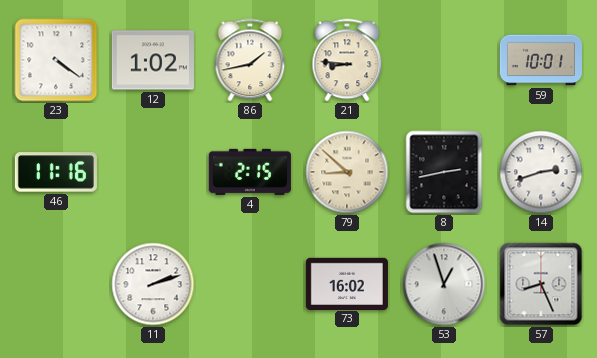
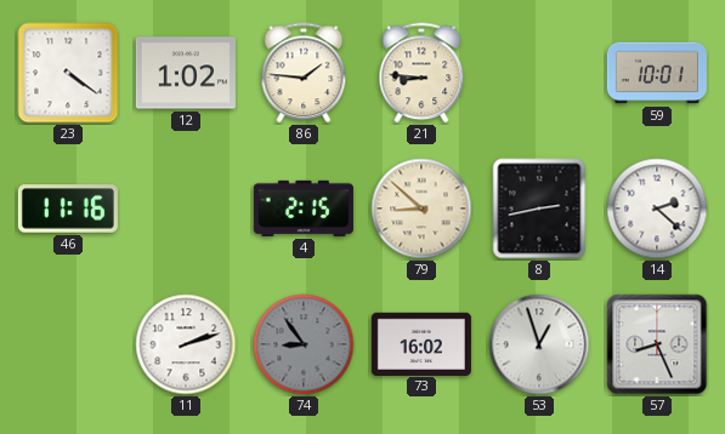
86: 1:43 -> 1:46 (304, 73)
14: 2:42 -> 2:22 (657, 209)
74: none -> 8:54 (304, 344)
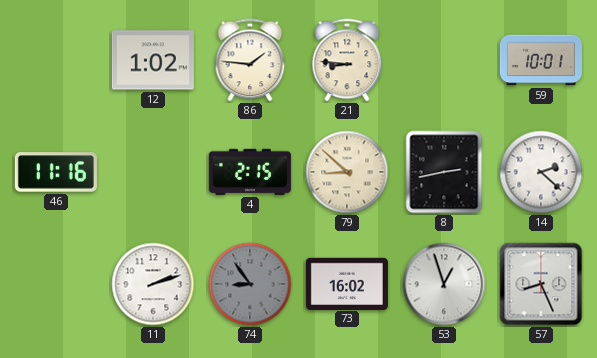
23: 4:21 -> none (68, 73)
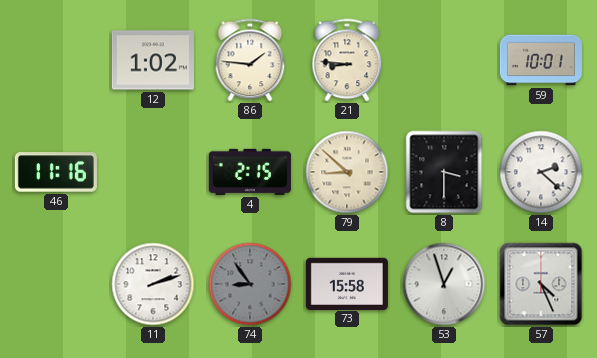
8: 2:43 -> 3:30 (444, 172)
73: 16:02 -> 15:58 (347, 283)
57: 8:26 -> 4:26 (541, 284)
